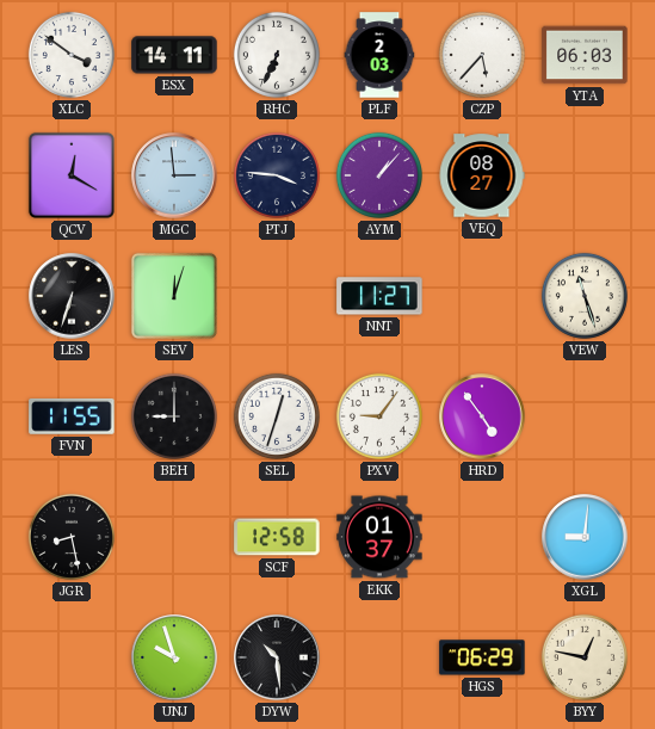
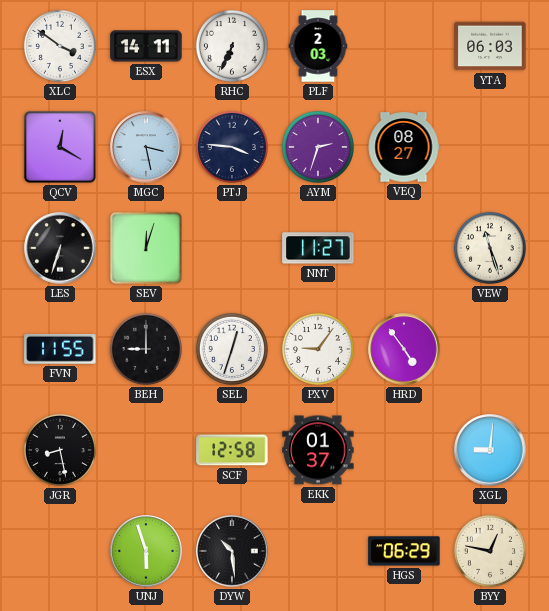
CZP: 5:37 -> none (482, 55)
MGC: 2:59 -> 3:28 (146, 147)
AYM: 1:07 -> 2:33 (318, 147)
UNJ: 9:57 -> 5:57 (146, 551)
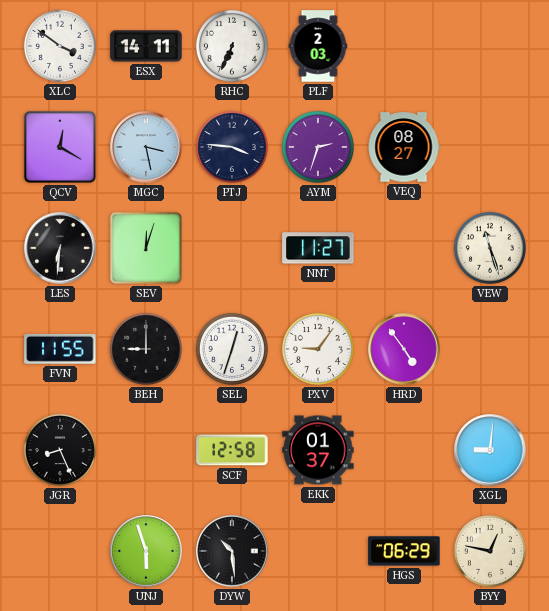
YTA: 06:03 -> none (490, 46)
LES: 6:33 -> 6:31 (60, 248)
JGR: 8:28 -> 8:26 (60, 450)
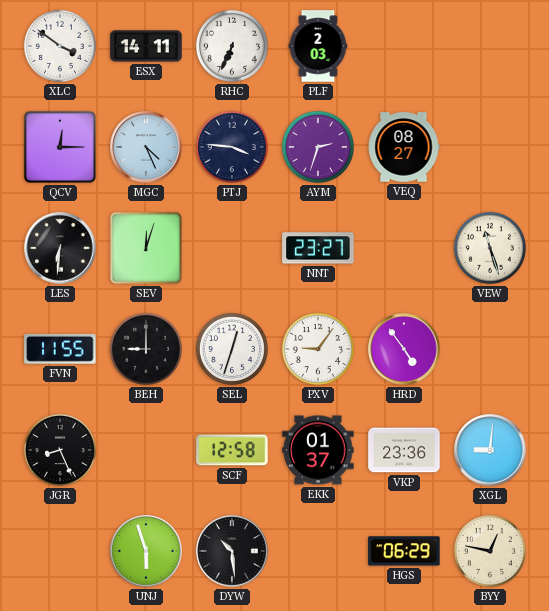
QCV: 12:20 -> 12:15 (60, 147)
MGC: 3:28 -> 4:26 (146, 147)
NNT: 11:27 -> 23:27 (318, 248)
VKP: none -> 23:36 (404, 450)
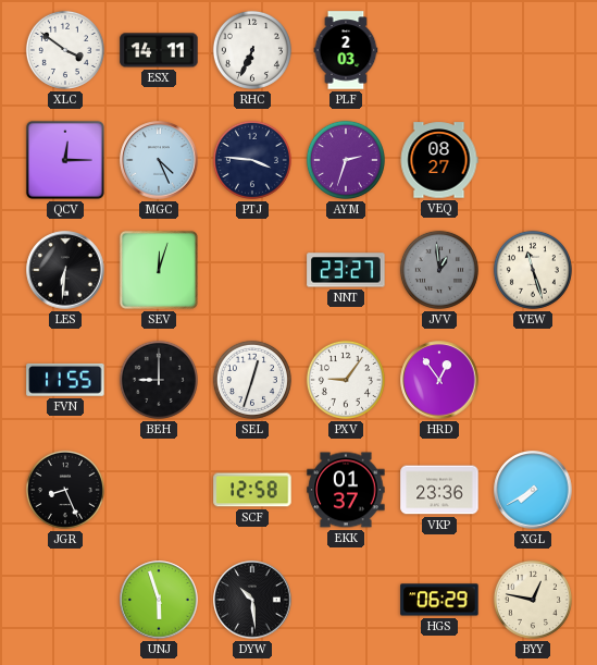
JVV: none -> 12:59 (439, 270)
HRD: 4:54 -> 12:54 (439, 380)
XGL: 9:01 -> 7:40 (533, 490)
